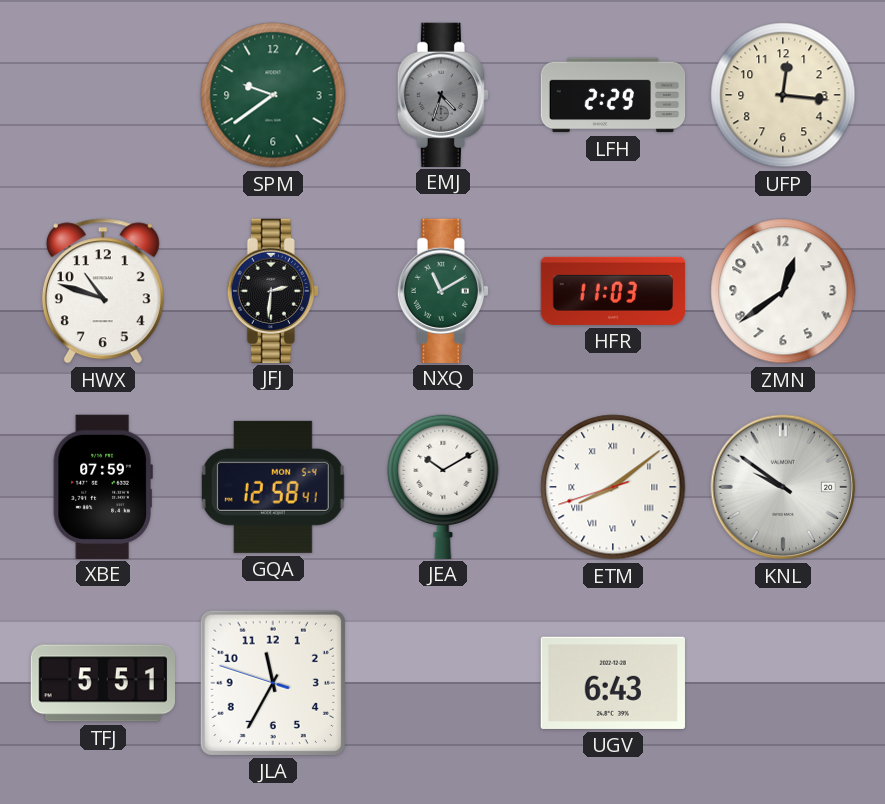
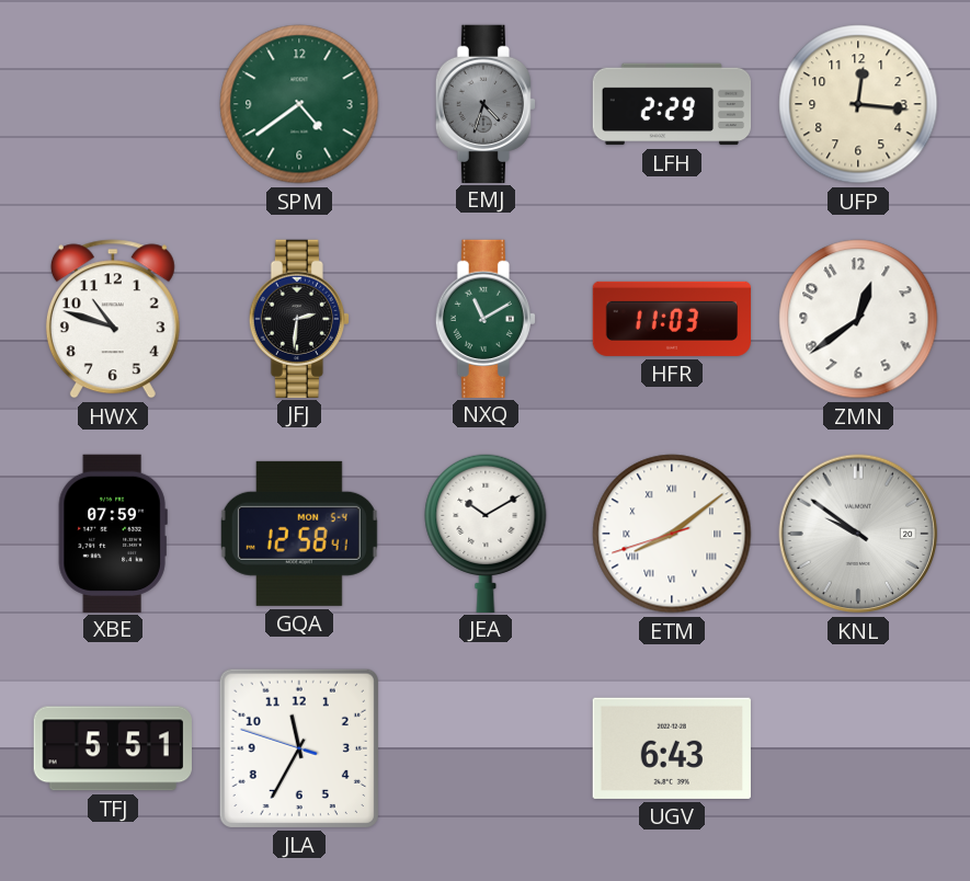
SPM: 9:39 -> 4:39 (299, 104)
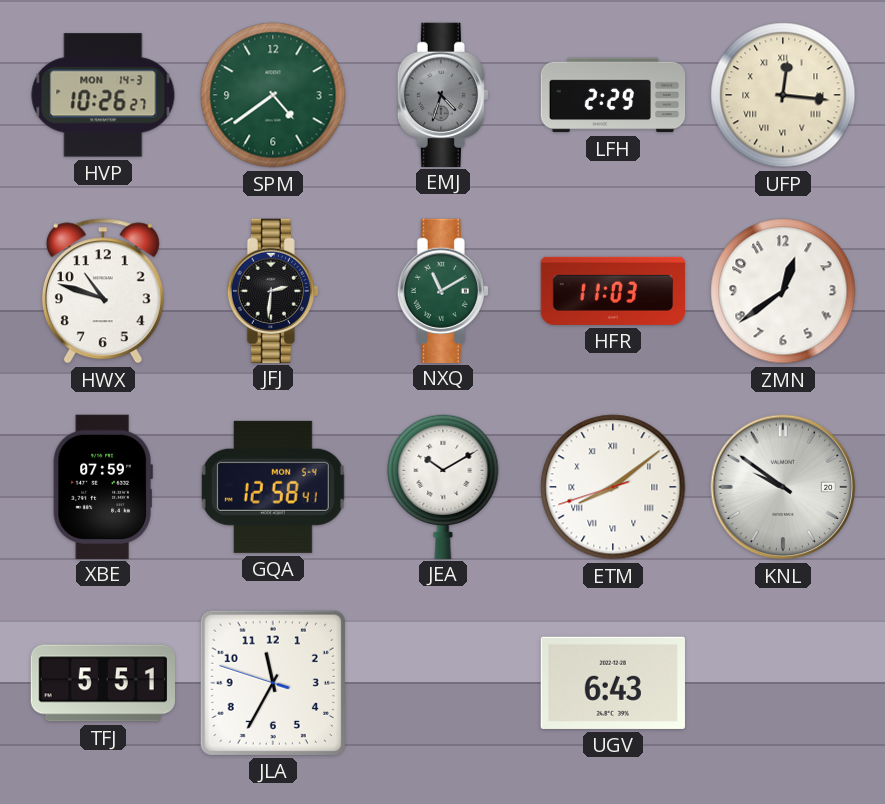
HVP: none -> 10:26 (103, 95)
UFP numerals: Arabic -> Roman (783, 95)
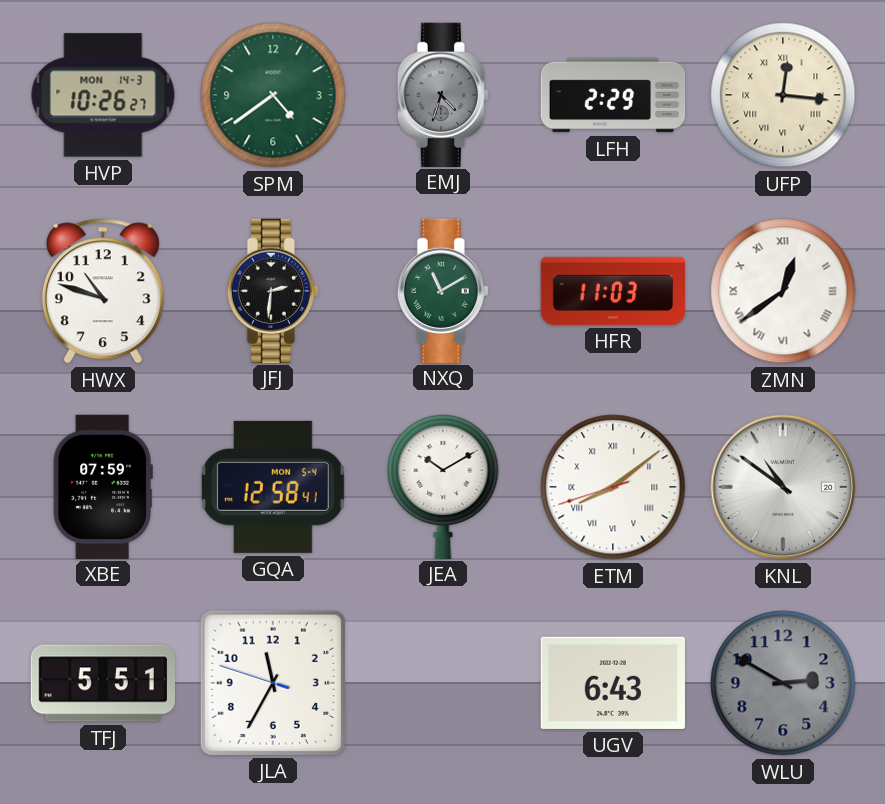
ZMN numerals: Arabic -> Roman (783, 291)
KNL: 9:51 -> 10:51 (783, 487)
WLU: none -> 2:50 (783, 683)
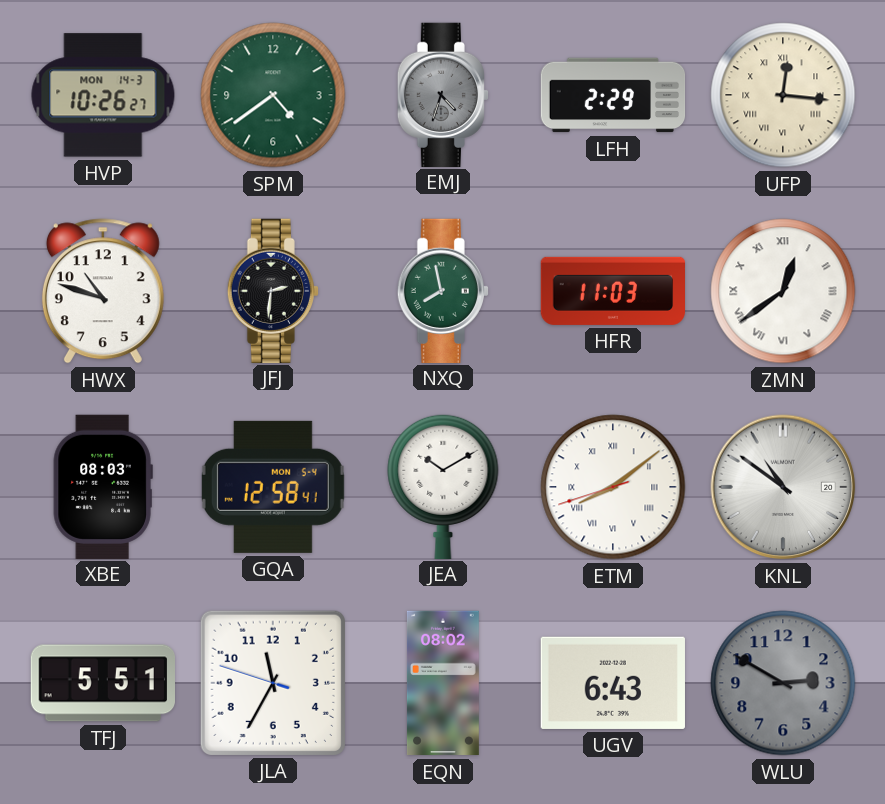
NXQ: 11:10 -> 7:58 (443, 290)
XBE: 07:59 -> 08:03 (103, 486)
EQN: none -> 08:02 (443, 683)
